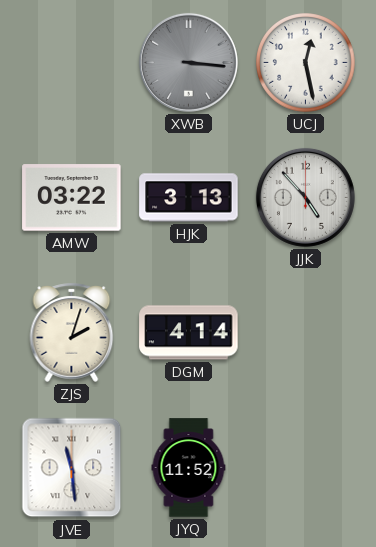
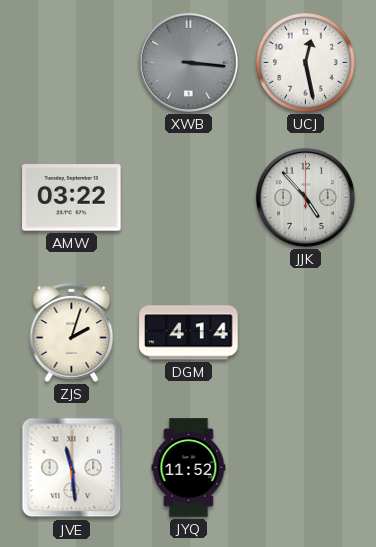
HJK: 3:13 -> none (189, 198)
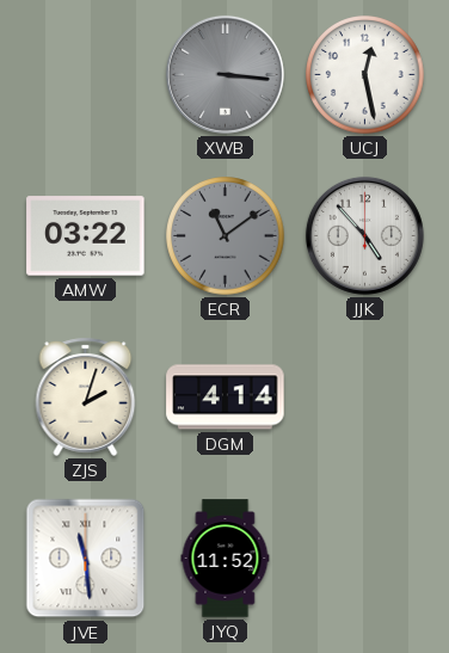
ECR: none -> 11:09 (226, 236)
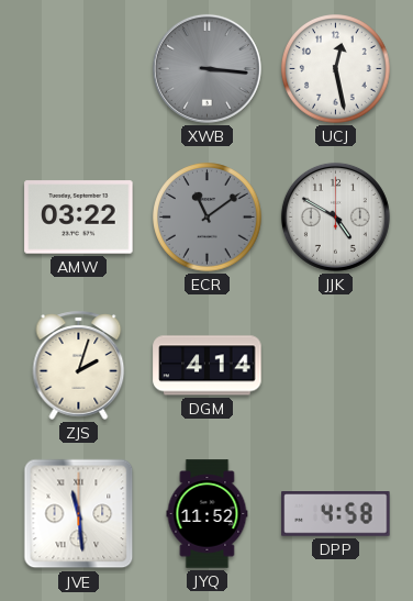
JJK: 4:53 -> 4:50 (335, 216)
DPP: none -> 4:58 (336, 514)
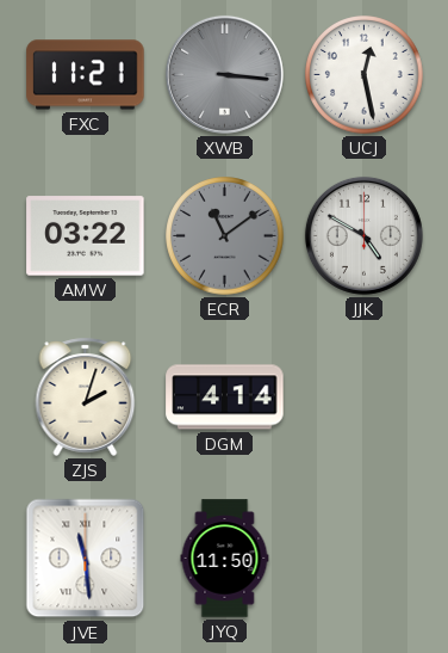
FXC: none -> 11:21 (86, 75)
JYQ: 11:52 -> 11:50 (225, 559)
DPP: 4:58 -> none (336, 514)
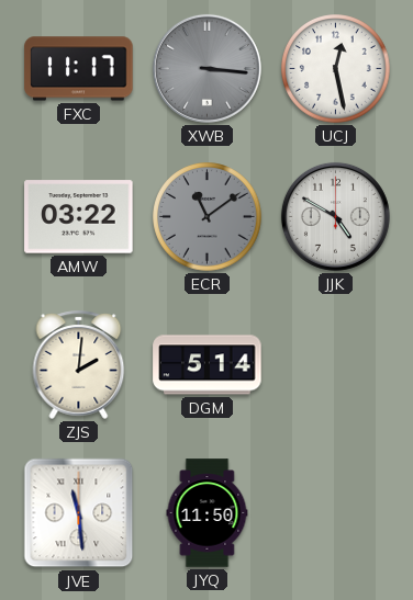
FXC: 11:21 -> 11:17 (79, 69)
ZJS: 2:03 -> 2:01 (79, 364)
DGM: 4:14 -> 5:14 (208, 365)
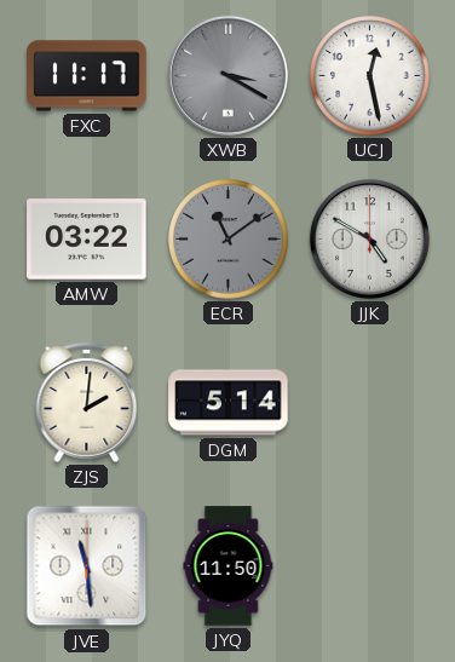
XWB: 3:16 -> 3:20 (227, 75)
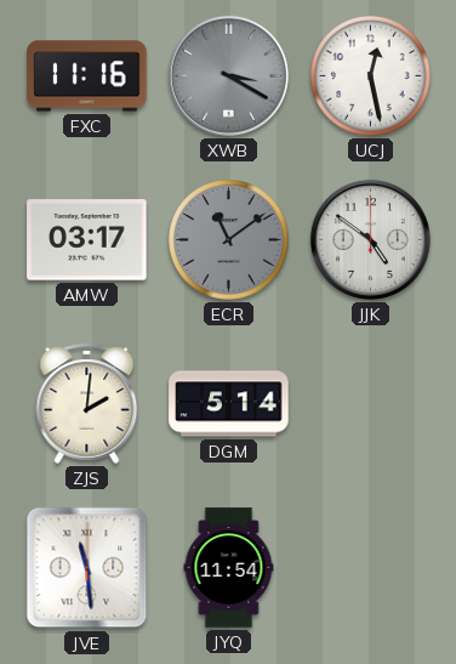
FXC: 11:17 -> 11:16 (87, 76)
AMW: 03:22 -> 03:17 (87, 240)
JJK: 4:50 -> 4:51 (370, 239)
JYQ: 11:50 -> 11:54 (229, 568)
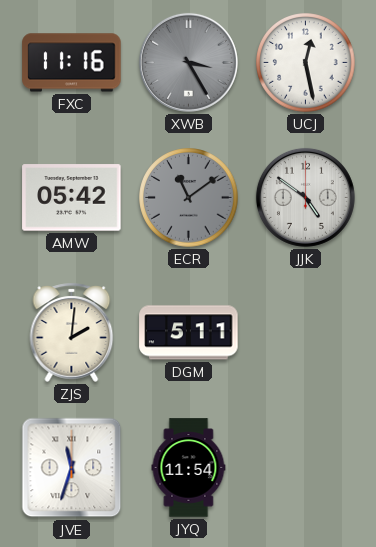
XWB: 3:20 -> 3:25 (188, 62)
AMW: 03:17 -> 05:42 (72, 198)
DGM: 5:14 -> 5:11 (189, 333)
JVE: 11:29 -> 11:33 (72, 468)
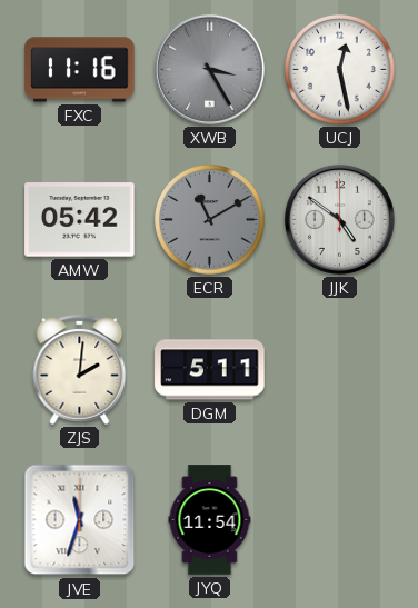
ECR: 11:09 -> 11:10 (210, 220)
